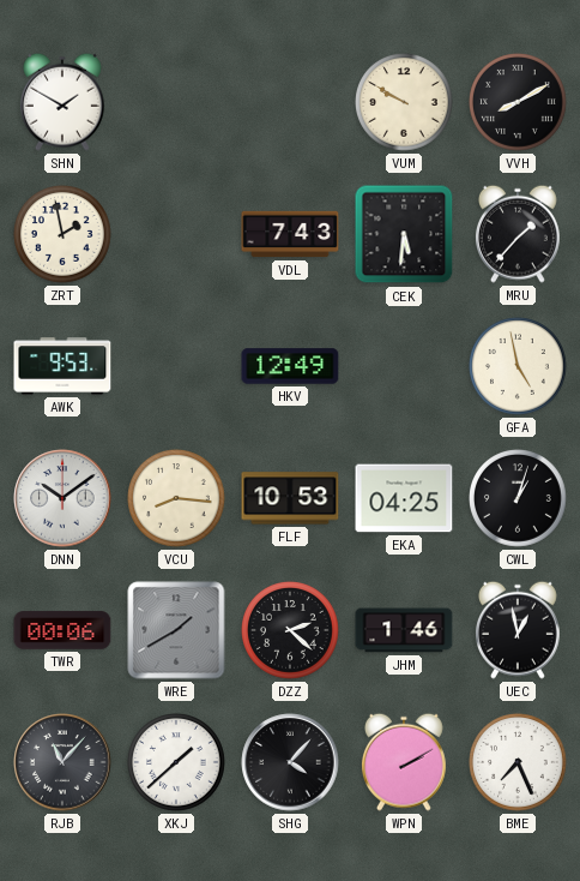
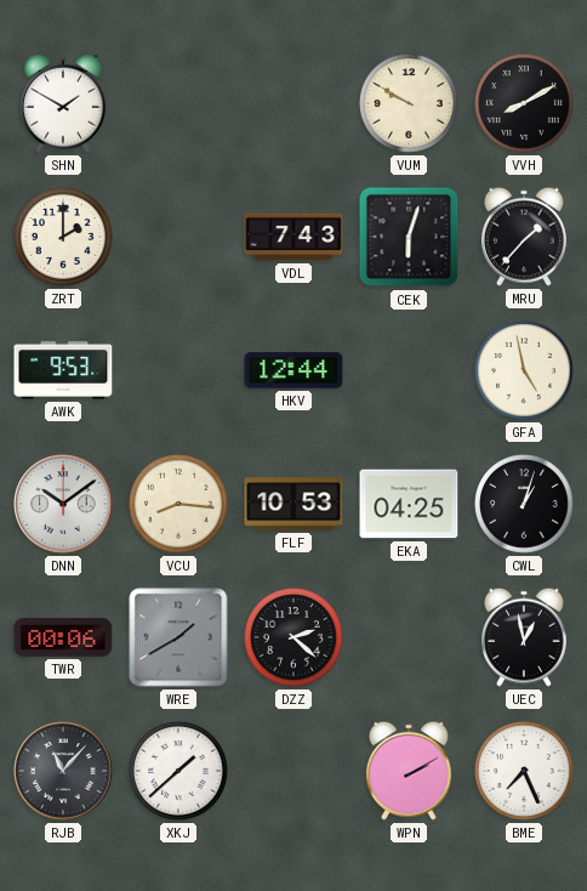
ZRT: 1:58 -> 2:00 (64, 238)
CEK: 5:31 -> 6:03 (409, 237)
HKV: 12:49 -> 12:44 (293, 370)
JHM: 1:46 -> none (404, 630)
SHG: 4:07 -> none (290, 762)
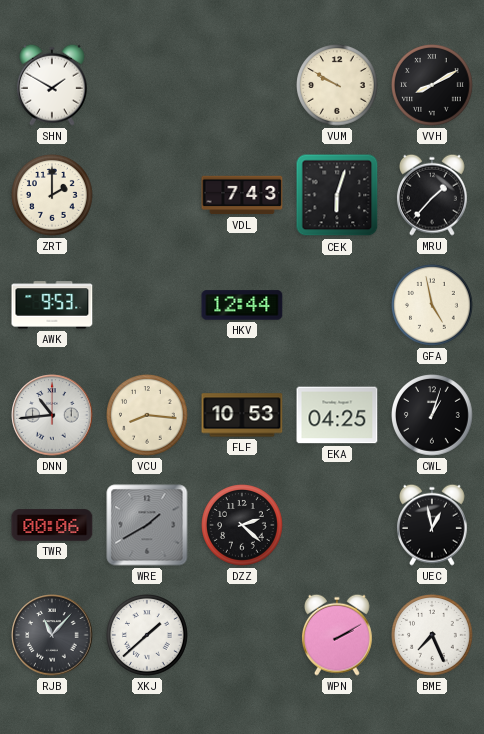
DNN: 10:09 -> 10:44 (52, 415)
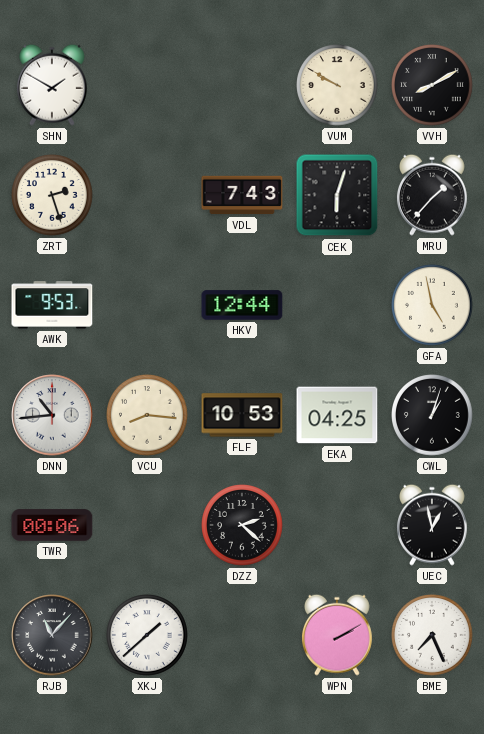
ZRT: 2:00 -> 2:27 (53, 196)
WRE: 1:40 -> none (147, 525)
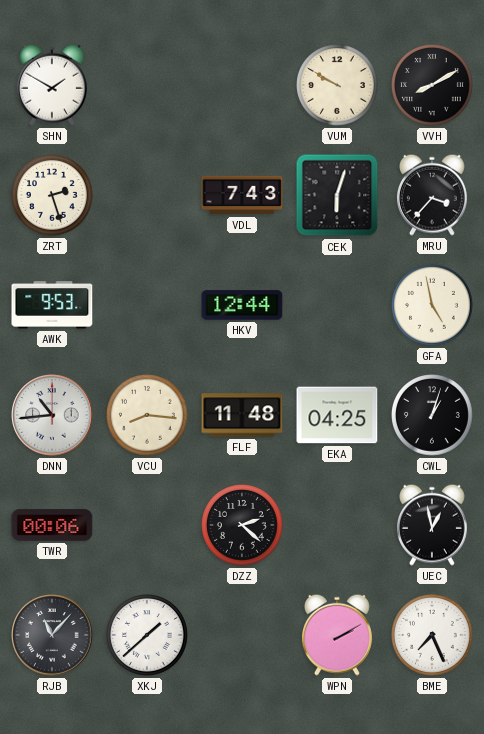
MRU: 1:37 -> 3:37 (432, 195)
FLF: 10:53 -> 11:48 (242, 415)
